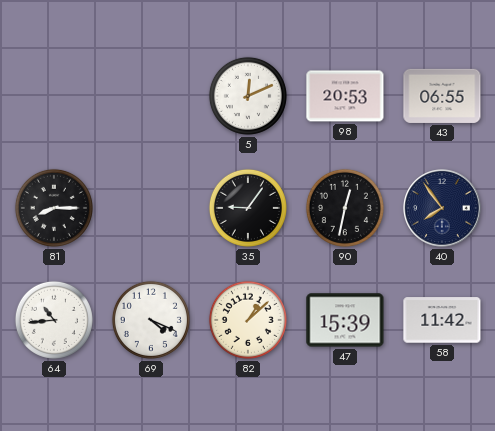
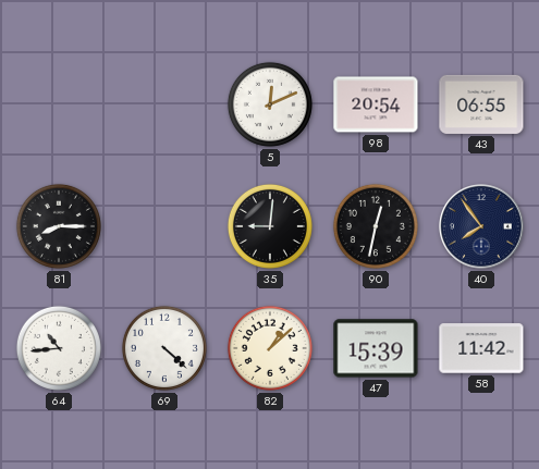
98: 20:53 -> 20:54 (376, 104)
35: 9:06 -> 9:01 (270, 226)
69: 4:19 -> 4:22 (164, 348)
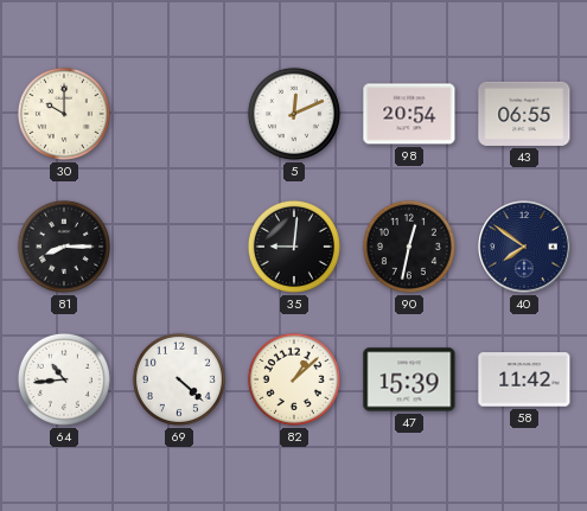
30: none -> 10:00 (64, 114)
40: 7:54 -> 7:51 (524, 247)
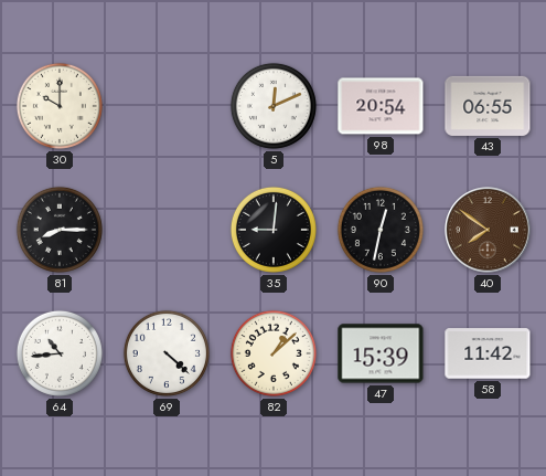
40 dial: navy -> brown (488, 230)
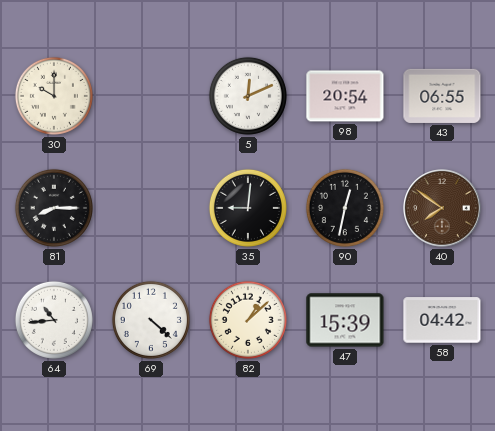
58: 11:42 -> 04:42 (442, 320)
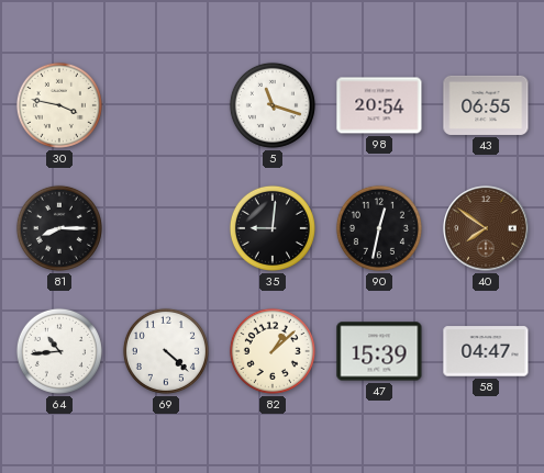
30: 10:00 -> 3:47 (59, 105)
5: 12:11 -> 11:18 (273, 105)
58: 04:42 -> 04:47 (486, 351)
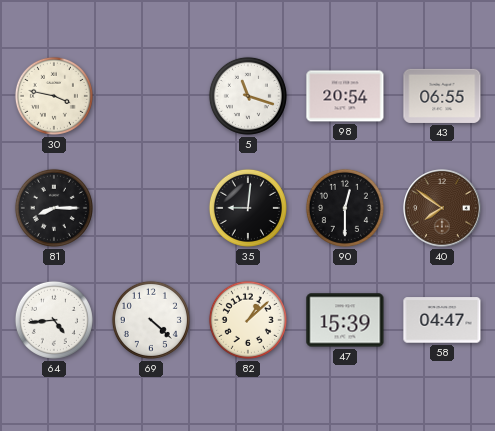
90: 12:32 -> 12:30 (345, 208)
64: 10:44 -> 4:44 (54, 320)
